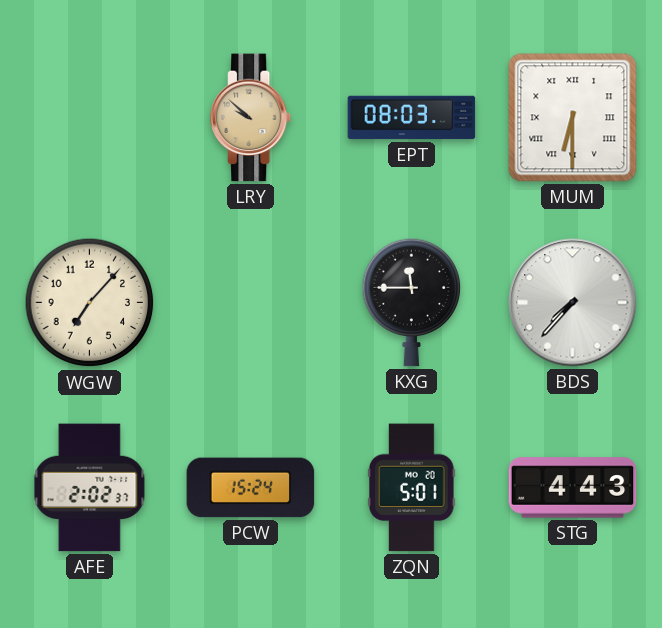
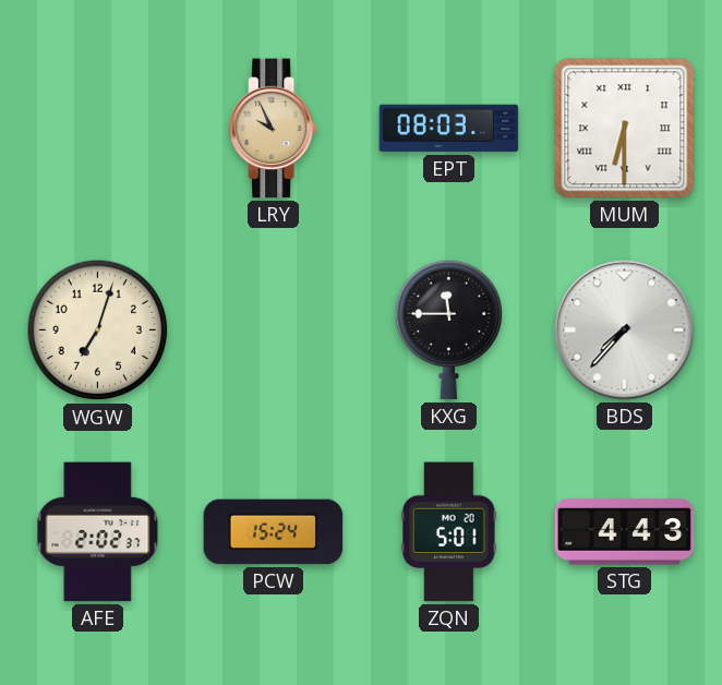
LRY: 9:52 -> 9:56 (274, 129)
WGW: 7:07 -> 7:03 (98, 331)
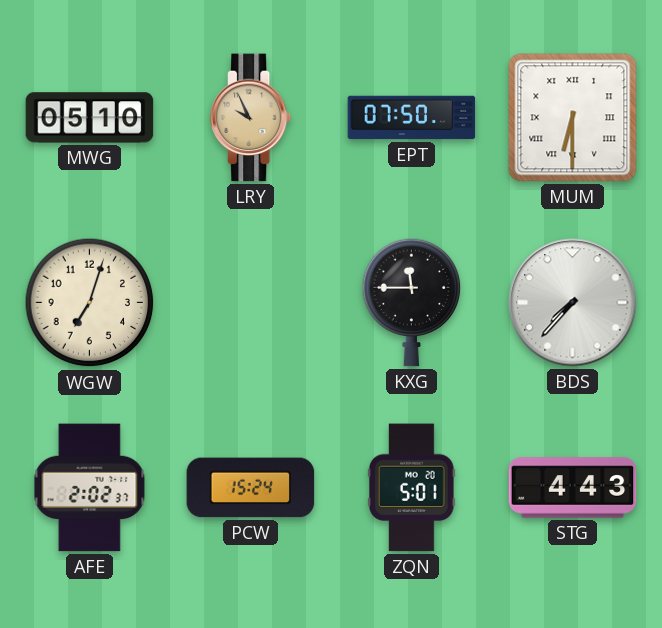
MWG: none -> 05:10 (90, 118)
EPT: 08:03 -> 07:50 (412, 118)
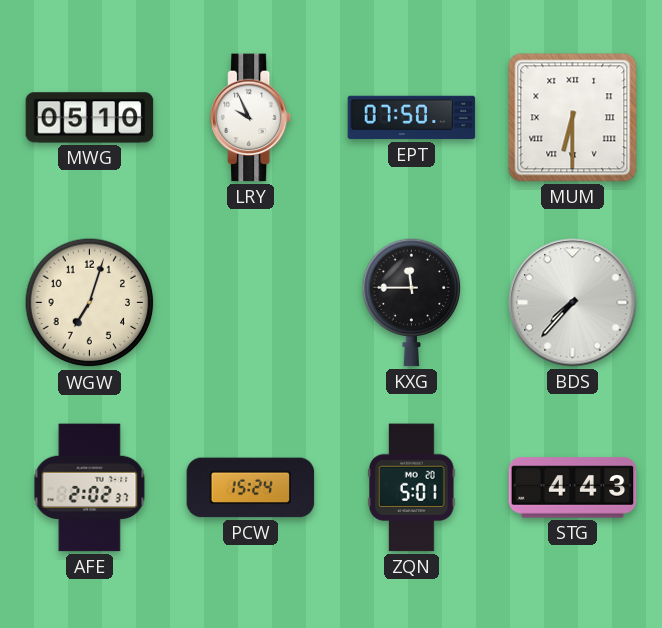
LRY dial: champagne -> white (251, 118)
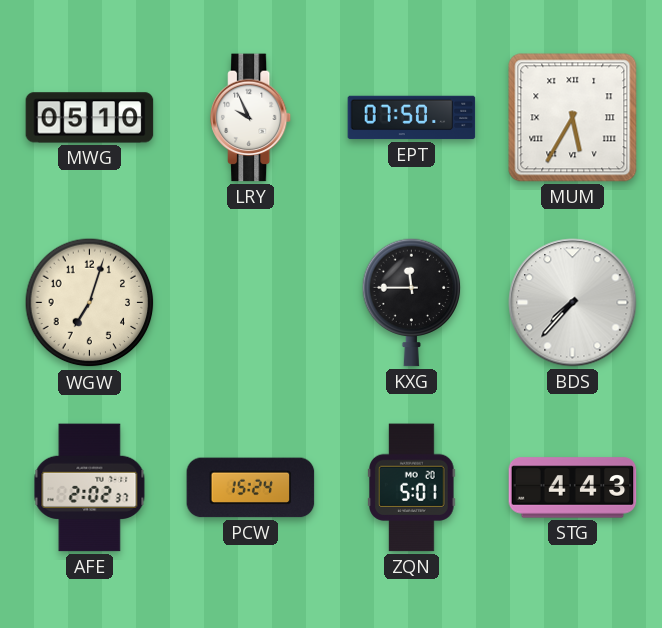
MUM: 6:30 -> 5:35 (573, 118)
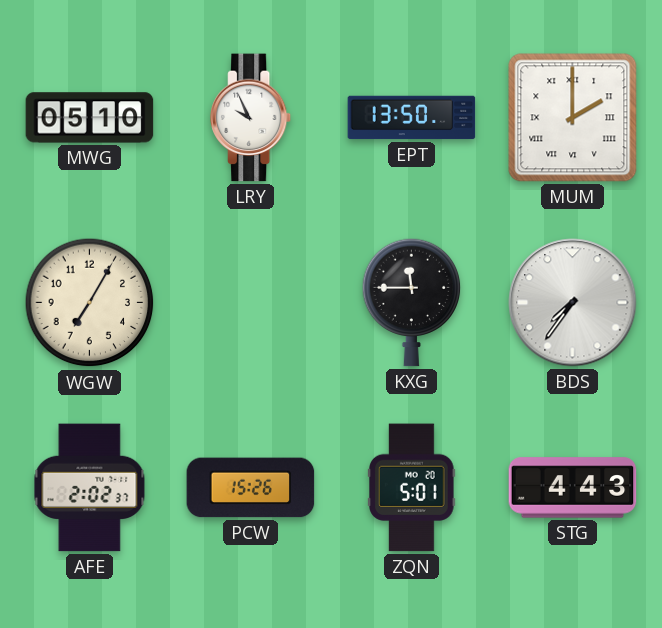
EPT: 07:50 -> 13:50 (412, 118)
MUM: 5:35 -> 2:00 (573, 118)
WGW: 7:03 -> 7:05 (90, 303)
BDS: 7:37 -> 7:36 (573, 303)
PCW: 15:24 -> 15:26 (251, 488)
